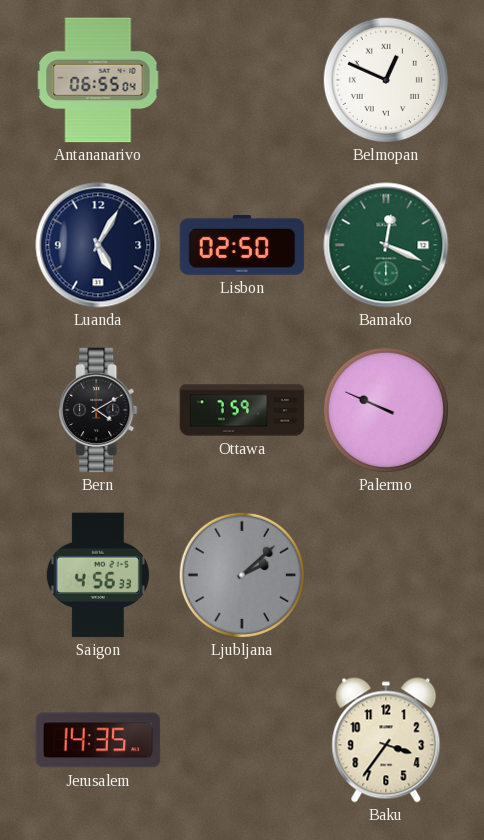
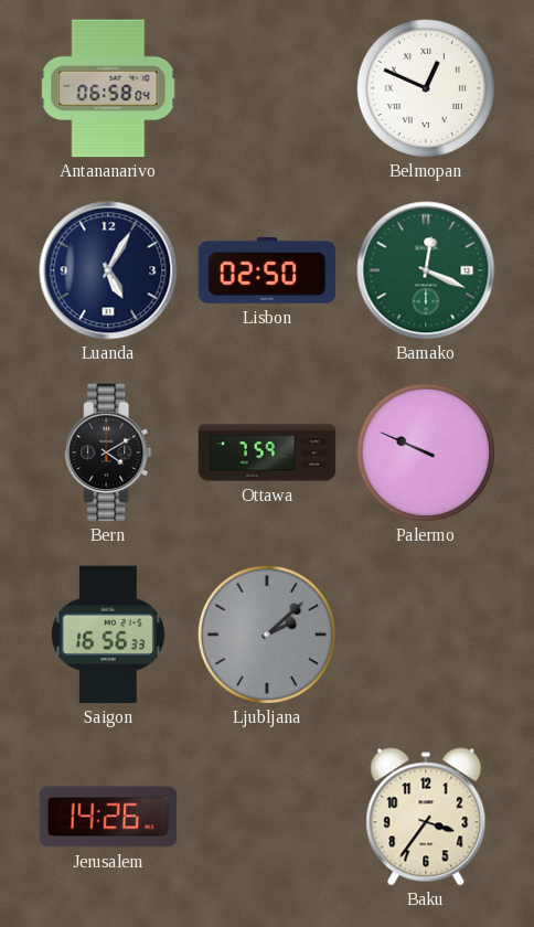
Antananarivo: 06:55 -> 06:58 (108, 88)
Saigon: 4:56 -> 16:56 (108, 635)
Jerusalem: 14:35 -> 14:26 (108, 817)
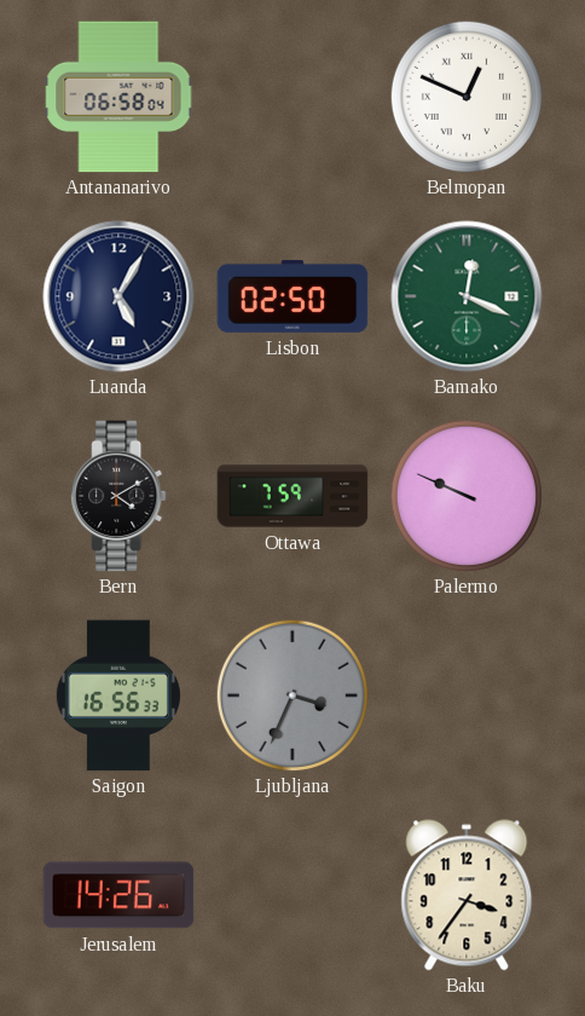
Ljubljana: 2:08 -> 3:34 (292, 695)
